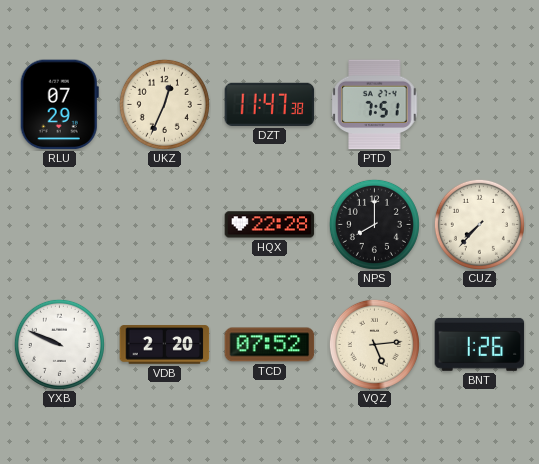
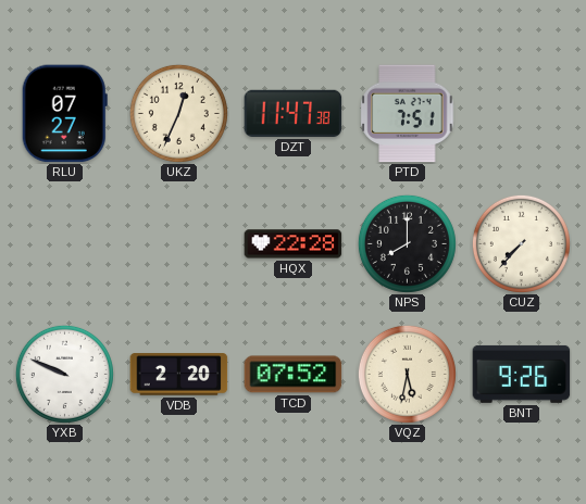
RLU: 07:29 -> 07:27 (64, 114)
VQZ: 5:14 -> 5:32 (407, 374)
BNT: 1:26 -> 9:26 (522, 374)
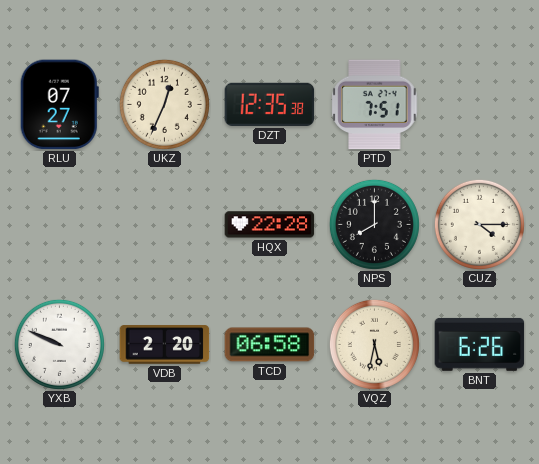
DZT: 11:47 -> 12:35 (270, 104)
CUZ: 7:37 -> 4:15 (479, 224)
TCD: 07:52 -> 06:58 (270, 345)
BNT: 9:26 -> 6:26 (480, 344)
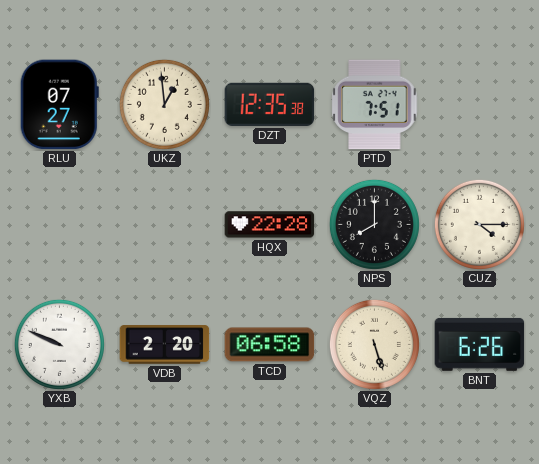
UKZ: 12:34 -> 12:59 (164, 104)
VQZ: 5:32 -> 5:27 (374, 344)
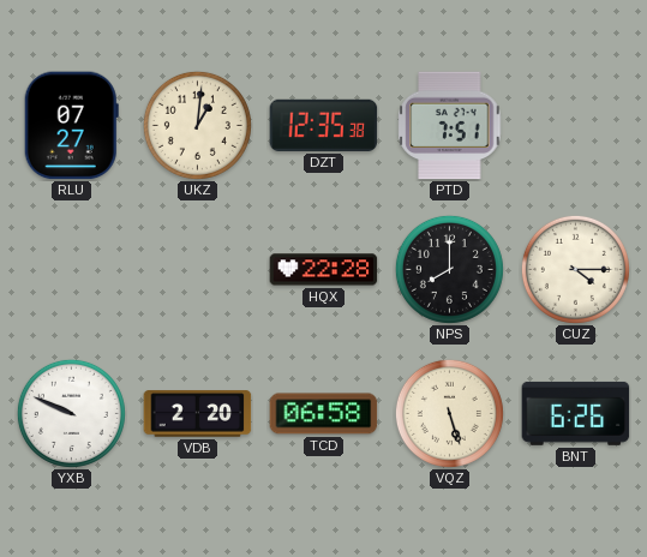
UKZ: 12:59 -> 1:01 (197, 125)
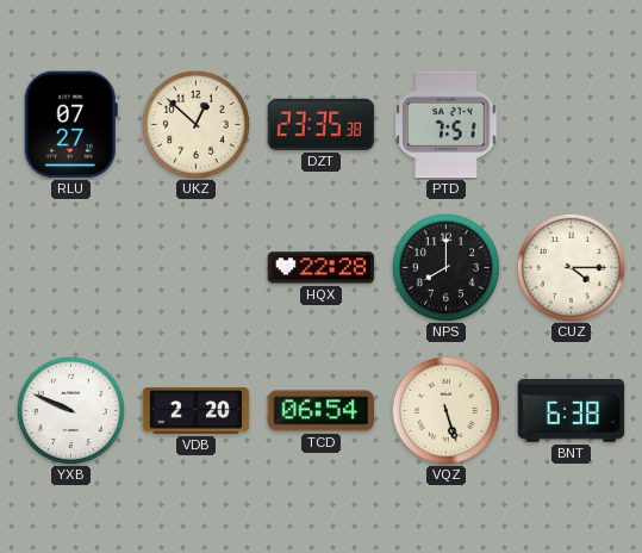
UKZ: 1:01 -> 12:52 (195, 124)
DZT: 12:35 -> 23:35 (322, 124)
TCD: 06:58 -> 06:54 (322, 411)
BNT: 6:26 -> 6:38 (572, 410)
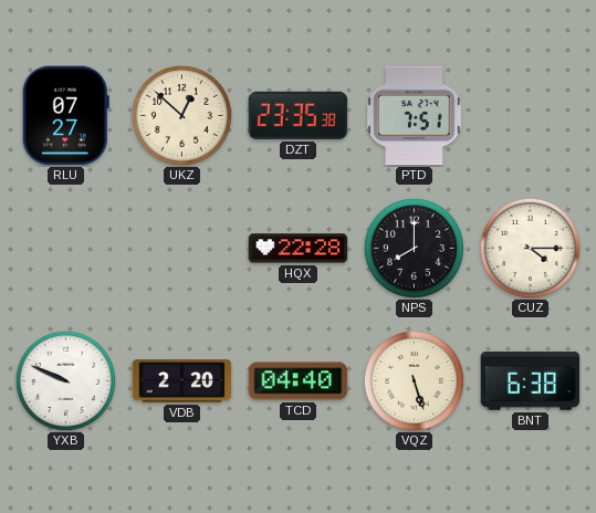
TCD: 06:54 -> 04:40 (299, 381)
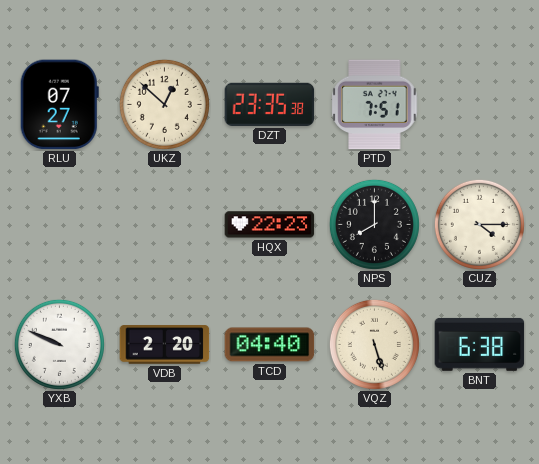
HQX: 22:28 -> 22:23 (270, 225)
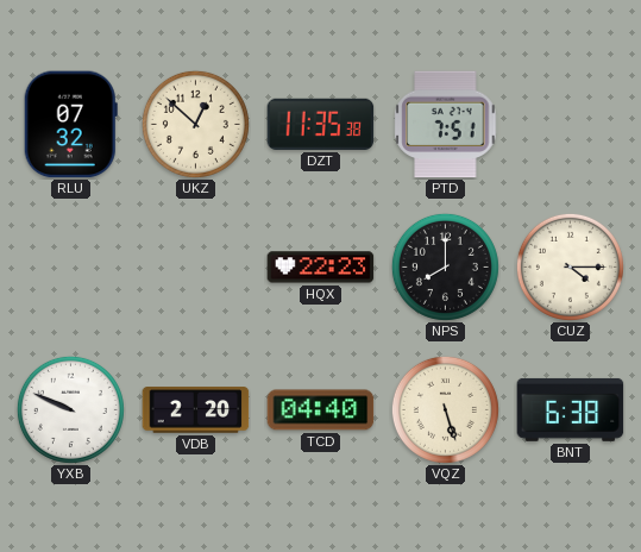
RLU: 07:27 -> 07:32 (70, 125)
DZT: 23:35 -> 11:35 (321, 124)
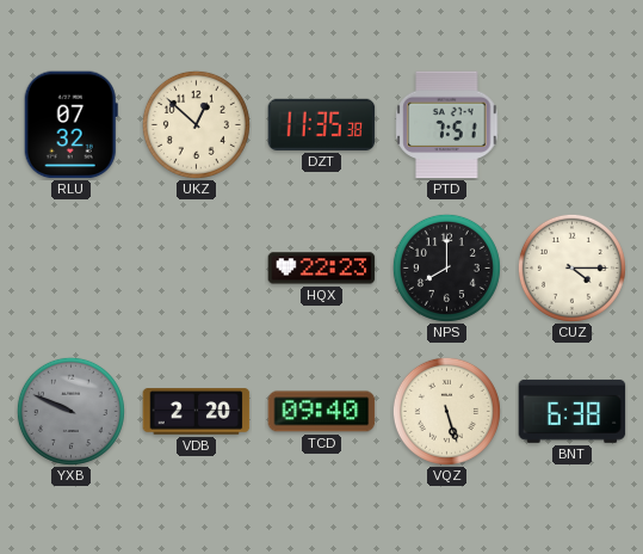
YXB dial: white -> grey (70, 411)
TCD: 04:40 -> 09:40 (322, 412)
